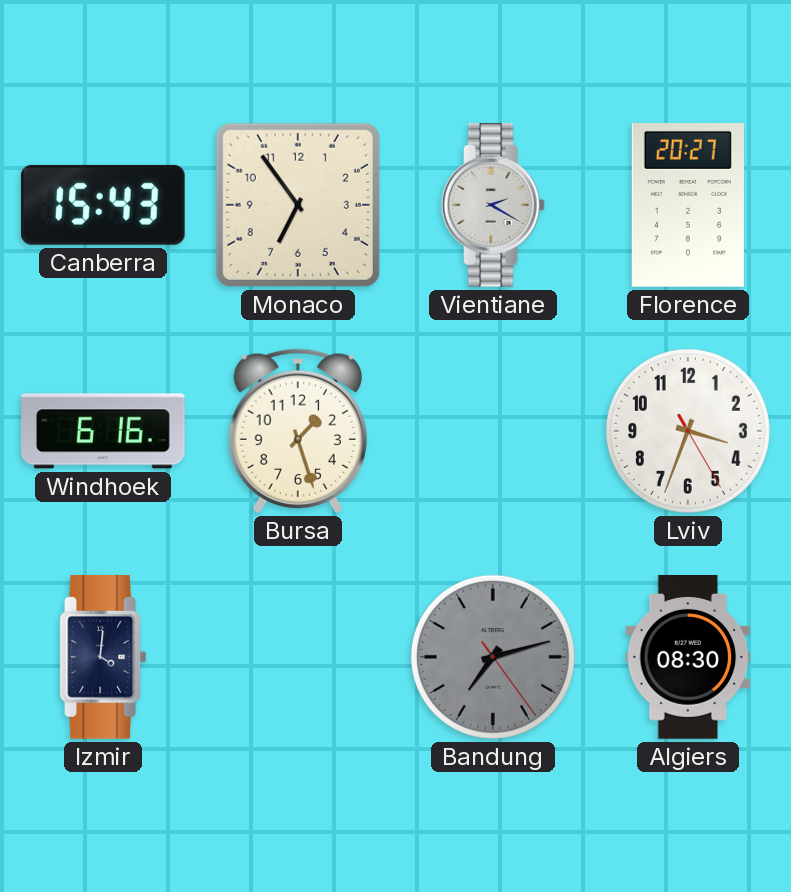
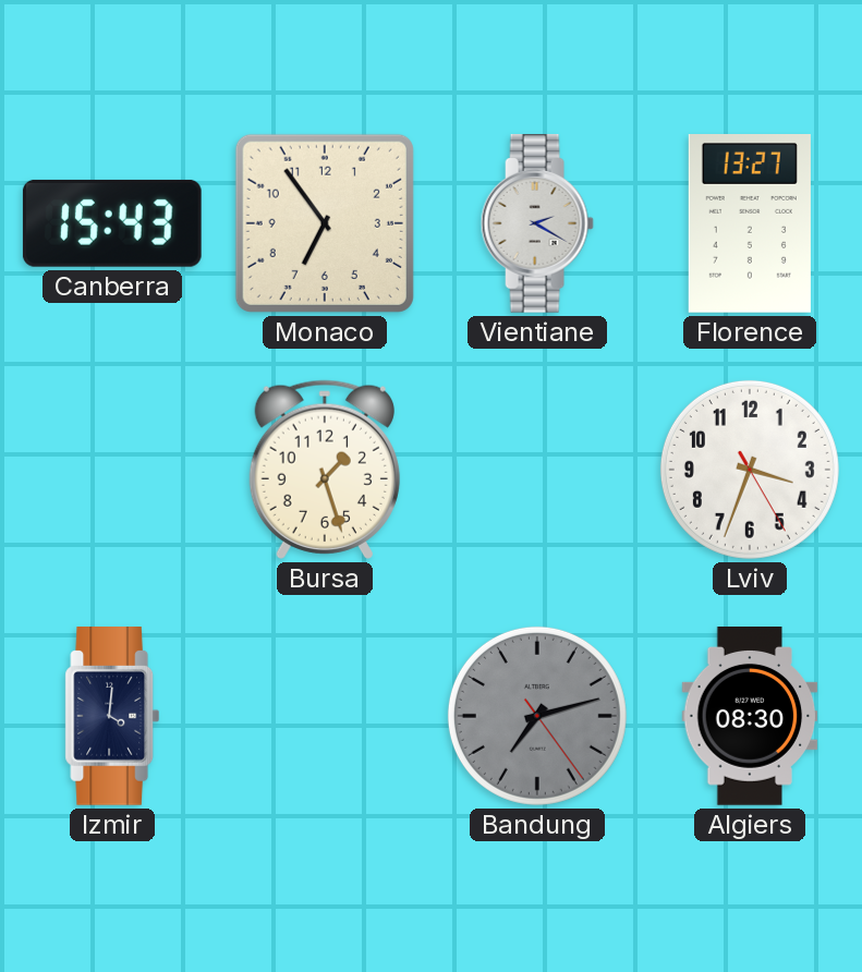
Florence: 20:27 -> 13:27 (750, 224)
Windhoek: 6:16 -> none (104, 431)
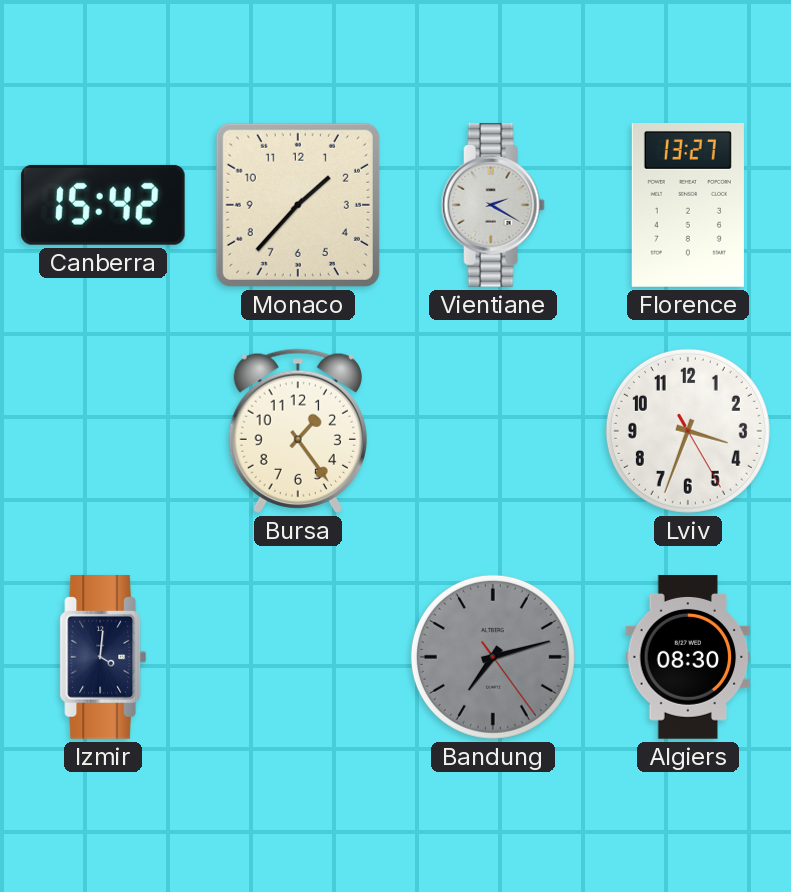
Canberra: 15:43 -> 15:42 (103, 205)
Monaco: 6:54 -> 1:37 (298, 205)
Bursa: 1:27 -> 1:24 (298, 431)
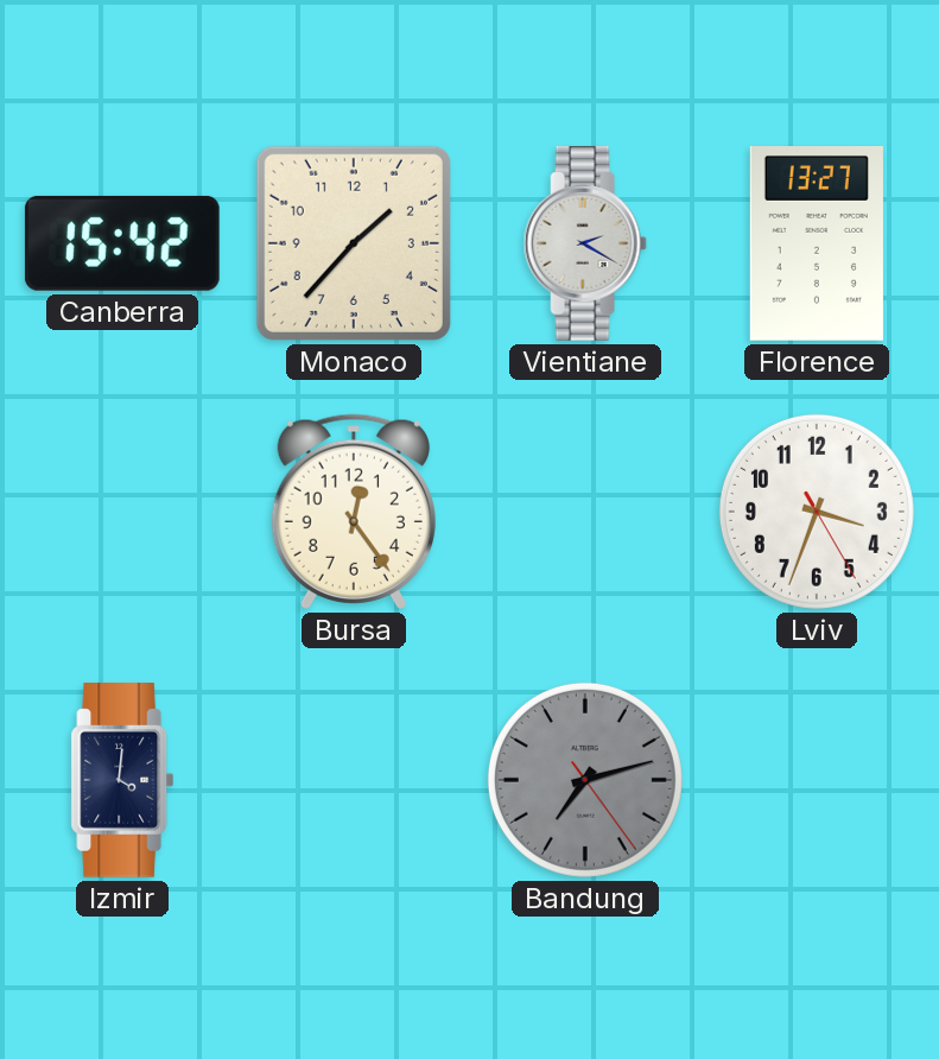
Bursa: 1:24 -> 12:24 (354, 512)
Algiers: 08:30 -> none (688, 658)
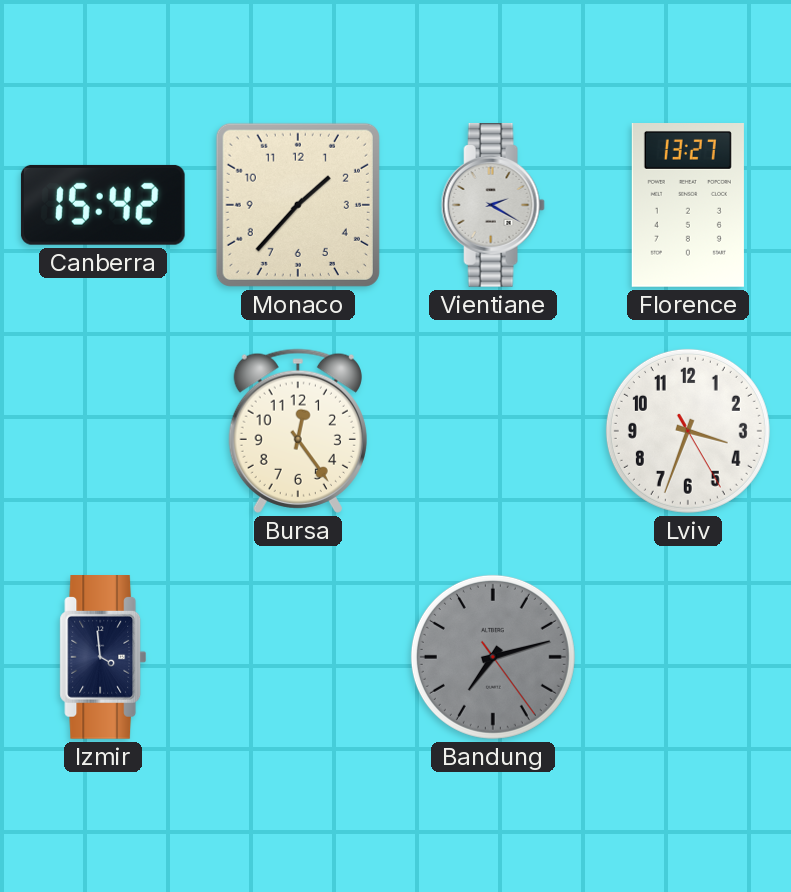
Izmir: 4:01 -> 3:59 (103, 658)
